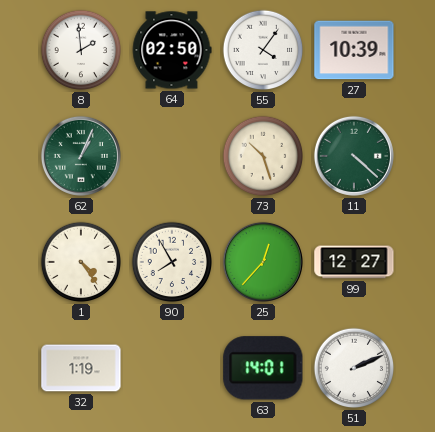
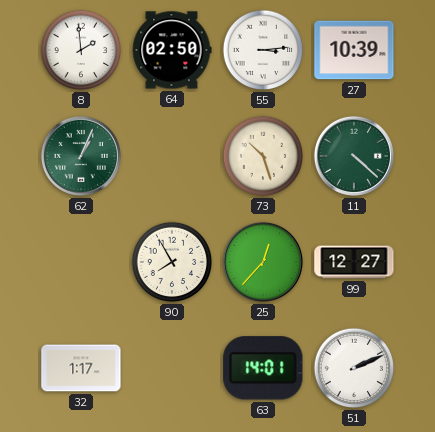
55: 4:06 -> 3:14 (263, 50)
1: 4:24 -> none (81, 262)
32: 1:19 -> 1:17 (81, 368)
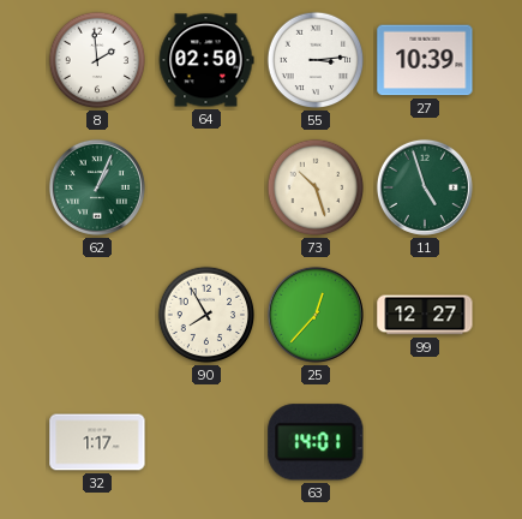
11: 4:22 -> 4:57 (425, 187)
51: 2:11 -> none (354, 368)
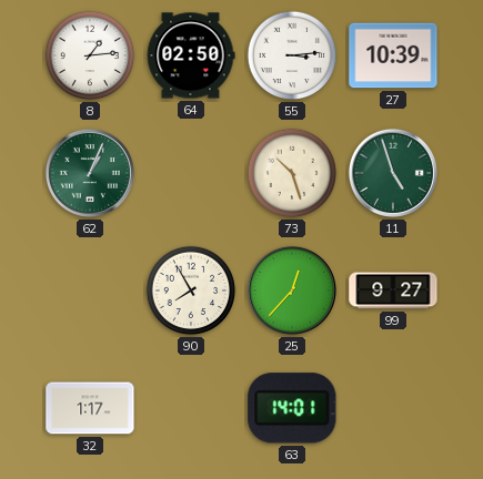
8: 1:59 -> 1:14 (90, 55)
99: 12:27 -> 9:27 (393, 291)
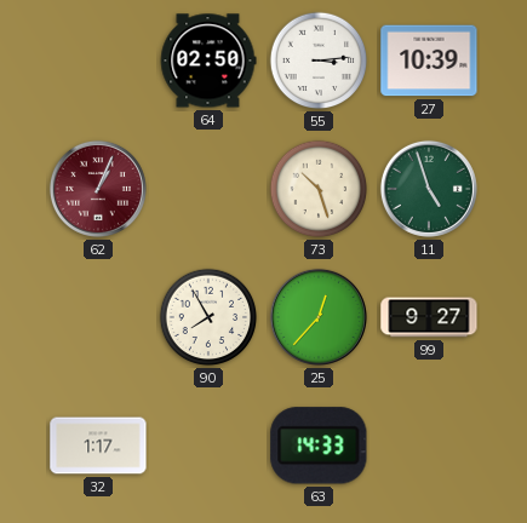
8: 1:14 -> none (90, 55)
62 dial: green -> burgundy (98, 189)
63: 14:01 -> 14:33 (319, 446)
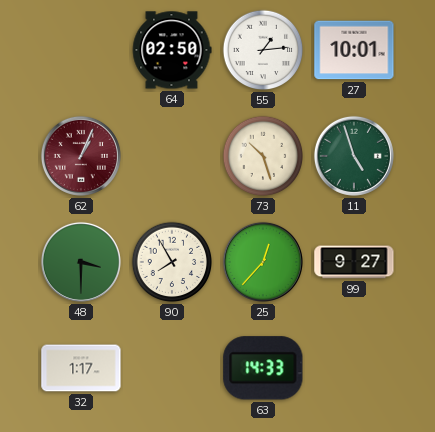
55: 3:14 -> 1:14 (263, 50)
27: 10:39 -> 10:01 (354, 50)
48: none -> 3:30 (81, 262)
